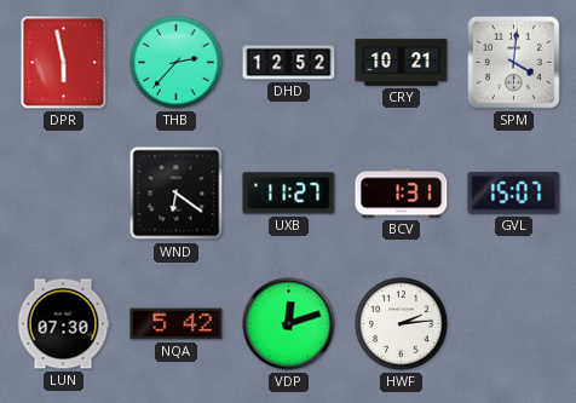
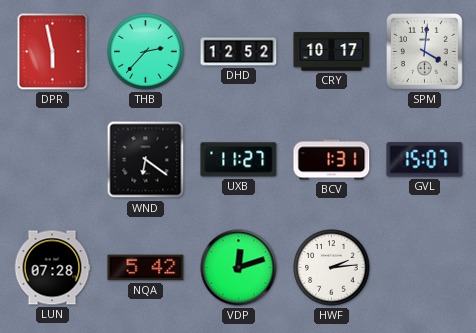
CRY: 10:21 -> 10:17 (332, 52)
LUN: 07:30 -> 07:28 (52, 268)
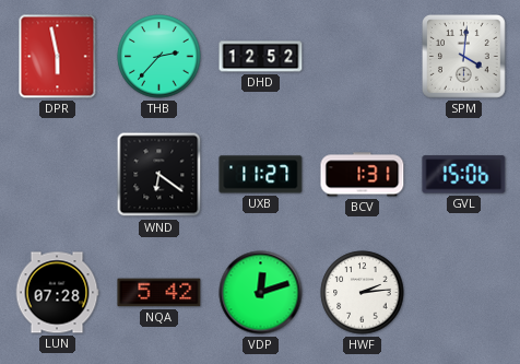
CRY: 10:17 -> none (332, 52)
GVL: 15:07 -> 15:06 (464, 175)
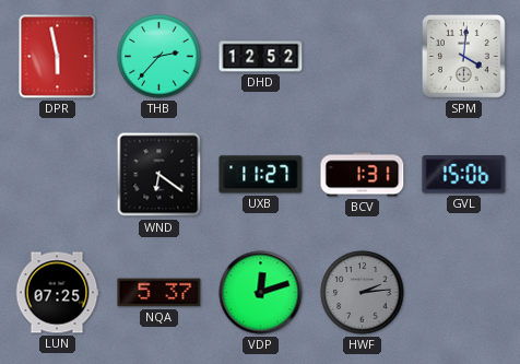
LUN: 07:28 -> 07:25 (57, 293)
NQA: 5:42 -> 5:37 (159, 293)
HWF dial: white -> grey (363, 293)
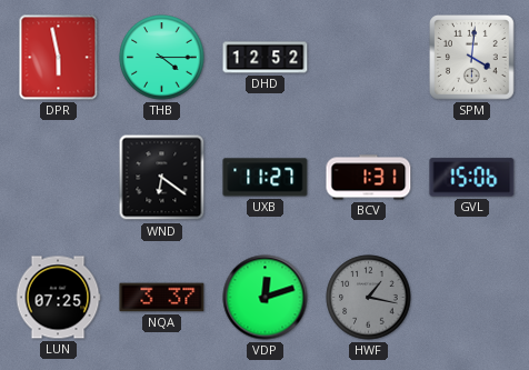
THB: 2:37 -> 4:15 (162, 58)
NQA: 5:37 -> 3:37 (162, 298)
HWF: 2:14 -> 1:17 (369, 298)
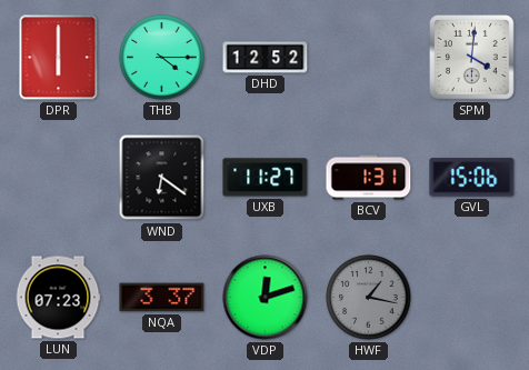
DPR: 5:58 -> 6:00 (59, 58)
LUN: 07:25 -> 07:23 (58, 298)
